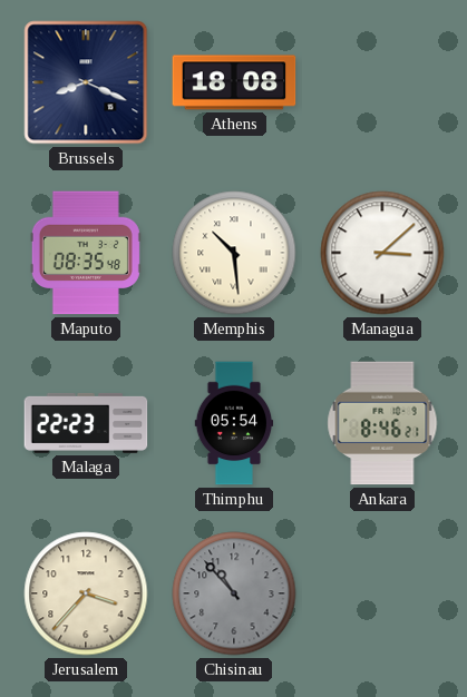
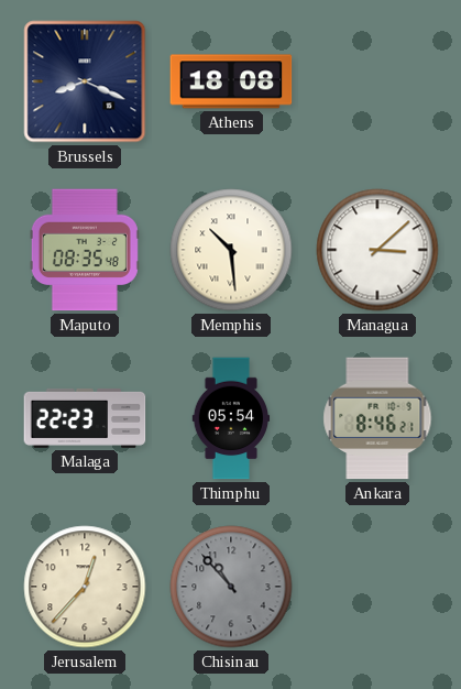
Jerusalem: 3:37 -> 12:37 (85, 587)
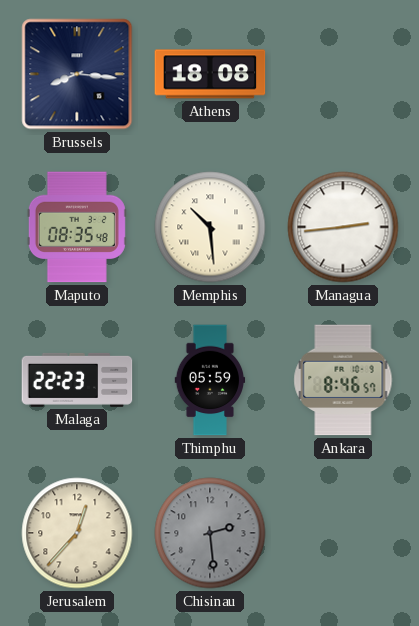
Brussels: 8:19 -> 8:16 (77, 74)
Managua: 3:08 -> 2:44 (343, 227)
Thimphu: 05:54 -> 05:59 (210, 380)
Ankara: 8:46:21 -> 8:46:57 (343, 380)
Chisinau: 10:53 -> 2:29 (210, 533)
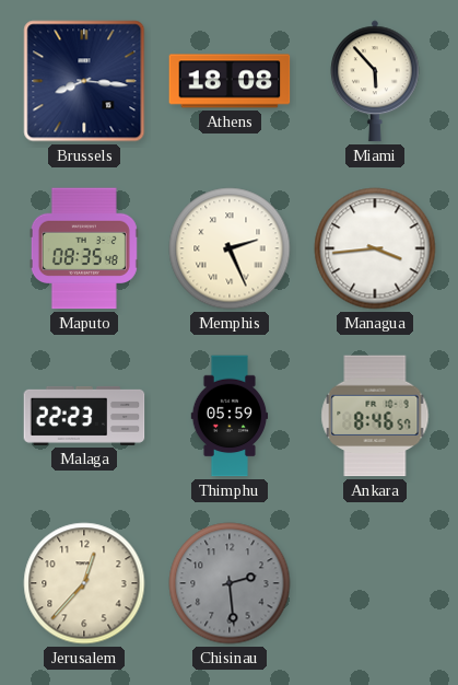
Miami: none -> 5:53 (376, 81)
Memphis: 10:29 -> 2:26 (230, 248)
Managua: 2:44 -> 3:44 (375, 248)
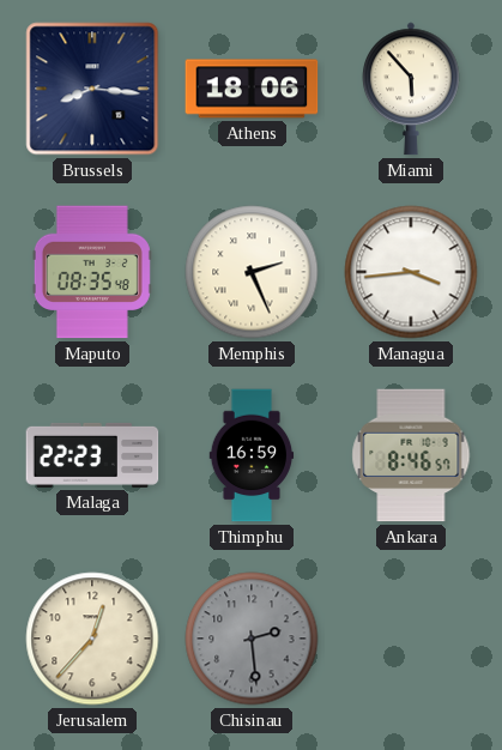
Athens: 18:08 -> 18:06 (252, 89)
Thimphu: 05:59 -> 16:59 (252, 455)
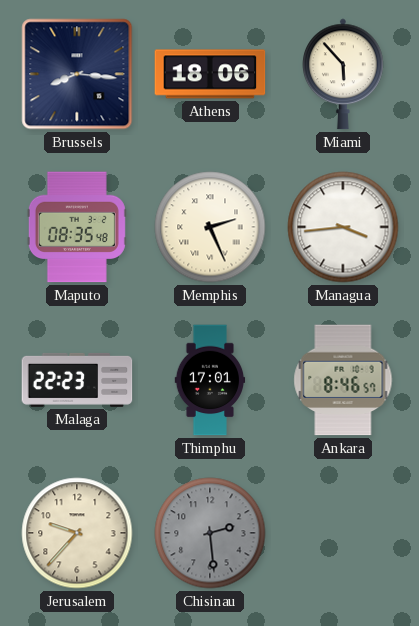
Thimphu: 16:59 -> 17:01 (210, 380)
Jerusalem: 12:37 -> 9:37 (77, 533)
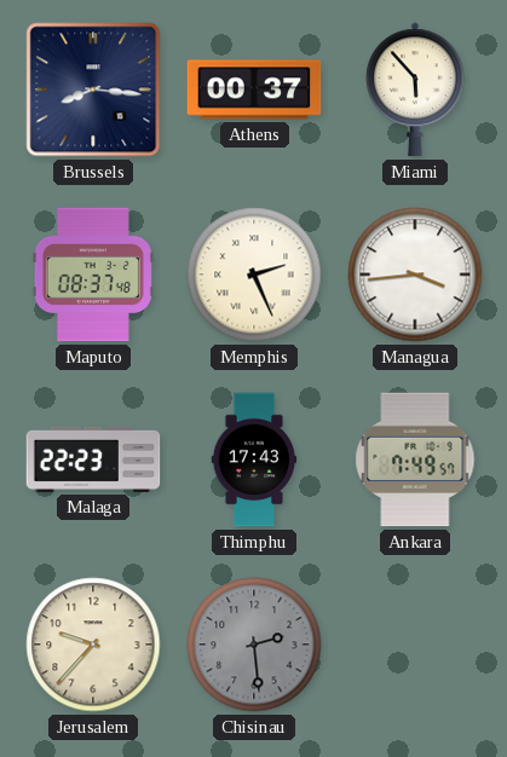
Athens: 18:06 -> 00:37 (254, 89)
Maputo: 08:35 -> 08:37 (93, 275)
Thimphu: 17:01 -> 17:43 (254, 460)
Ankara: 8:46 -> 7:49 (415, 460)
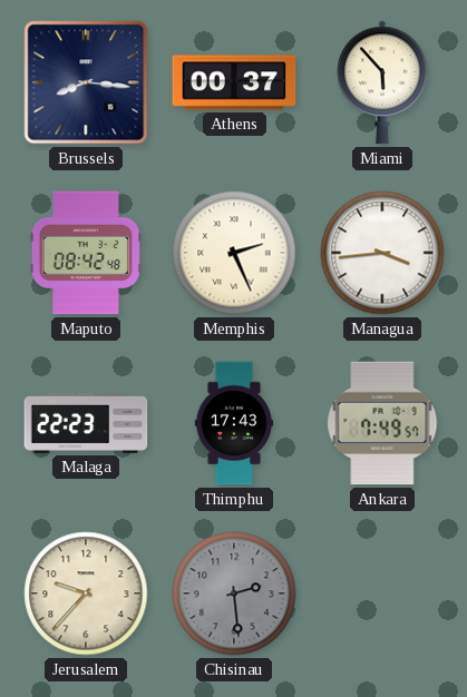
Maputo: 08:37 -> 08:42 (86, 253)
